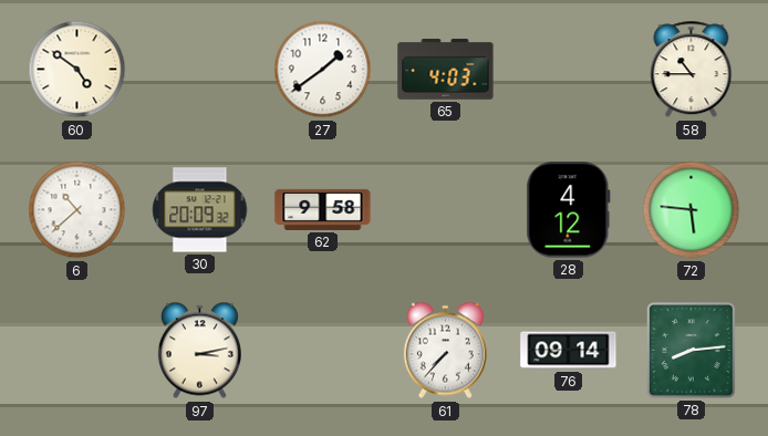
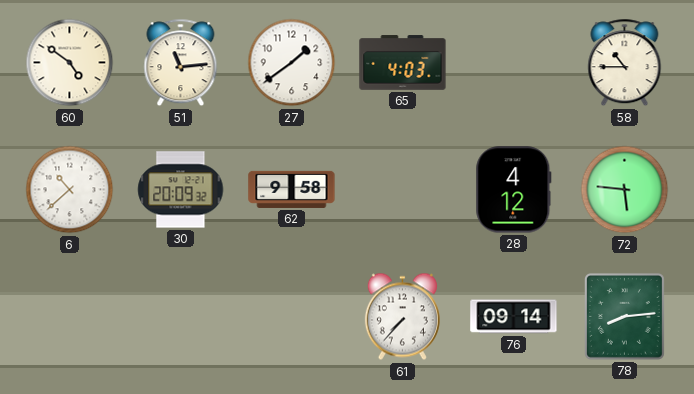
51: none -> 11:14 (181, 63)
97: 3:13 -> none (199, 351)
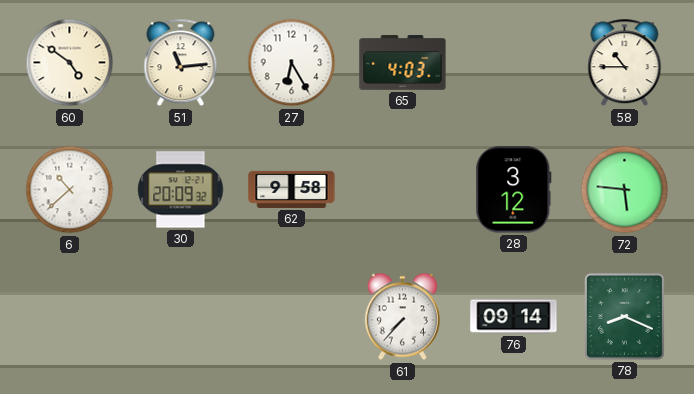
27: 1:39 -> 6:25 (292, 63)
28: 4:12 -> 3:12 (514, 190)
78: 8:14 -> 8:19 (624, 316)
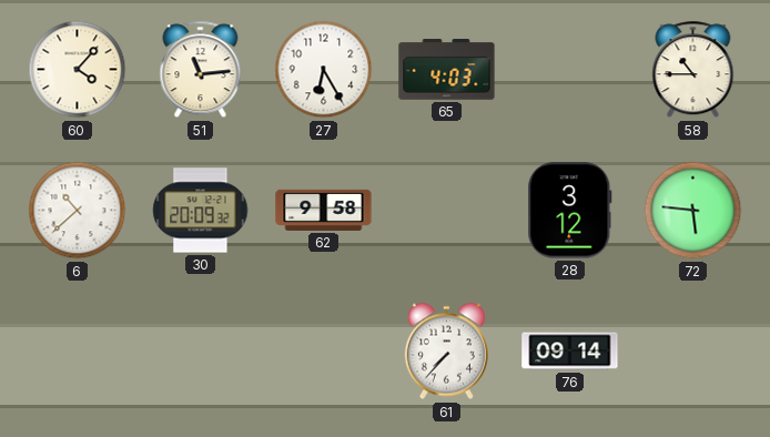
60: 4:51 -> 4:07 (78, 70)
78: 8:19 -> none (624, 316)
